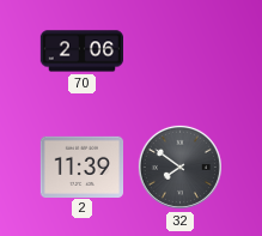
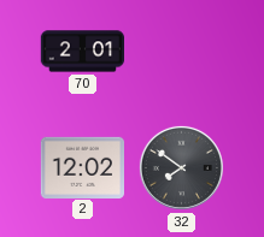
70: 2:06 -> 2:01 (83, 52)
2: 11:39 -> 12:02 (82, 167)
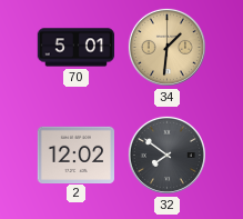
70: 2:01 -> 5:01 (77, 48)
34: none -> 1:31 (166, 47)
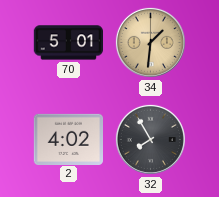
2: 12:02 -> 4:02 (68, 139)
32: 7:51 -> 7:55 (150, 139)
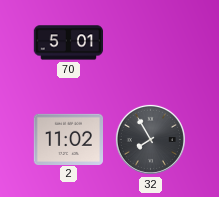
34: 1:31 -> none (150, 42)
2: 4:02 -> 11:02 (68, 139)
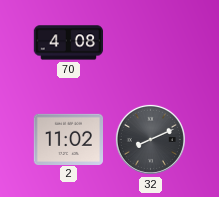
70: 5:01 -> 4:08 (69, 43)
32: 7:55 -> 8:11 (150, 139)
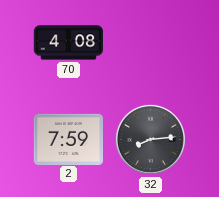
2: 11:02 -> 7:59 (68, 139)
32: 8:11 -> 8:14 (150, 139)
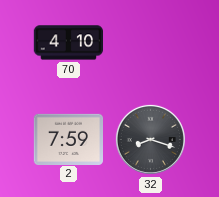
70: 4:08 -> 4:10 (69, 43)
32: 8:14 -> 8:18 (150, 139)
